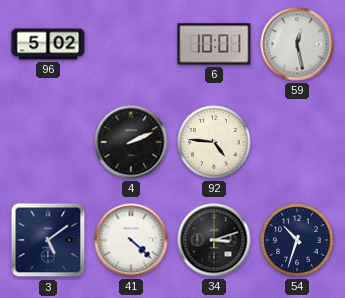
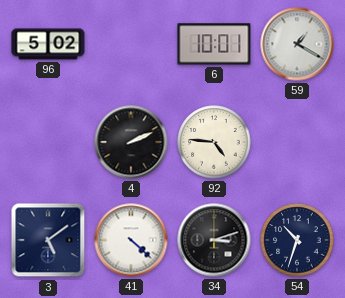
59: 12:28 -> 1:20 (297, 44)
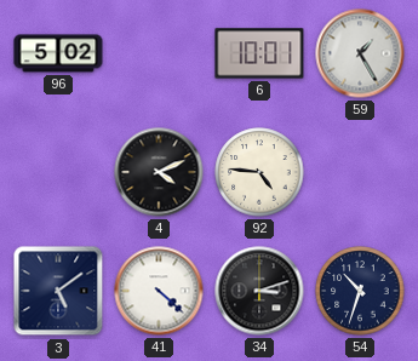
59: 1:20 -> 1:25 (360, 53)
4: 2:11 -> 4:11 (159, 172)
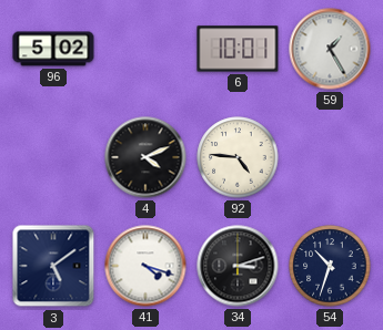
41: 4:22 -> 4:18 (145, 266)
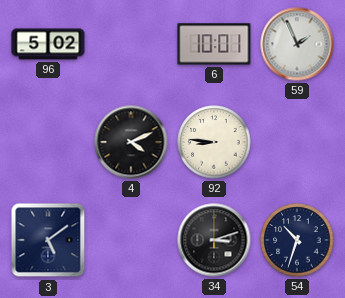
59: 1:25 -> 1:56 (297, 44)
92: 4:46 -> 8:46 (214, 142)
41: 4:18 -> none (145, 266)
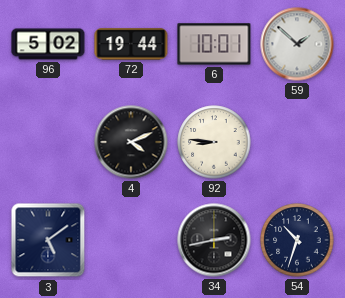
72: none -> 19:44 (131, 44)
59: 1:56 -> 1:52 (297, 44)
34: 3:12 -> 2:43 (214, 240)
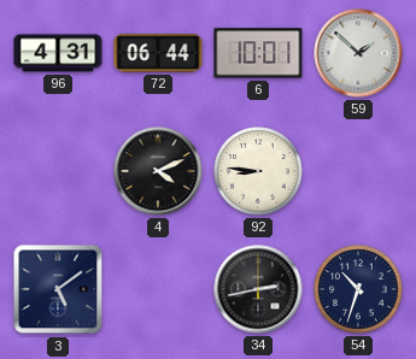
96: 5:02 -> 4:31 (58, 53)
72: 19:44 -> 06:44 (158, 53)
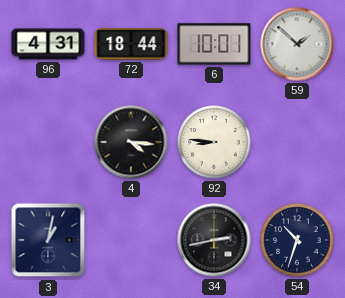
72: 06:44 -> 18:44 (131, 44)
4: 4:11 -> 4:16 (131, 142)
3: 5:09 -> 1:02 (48, 240)
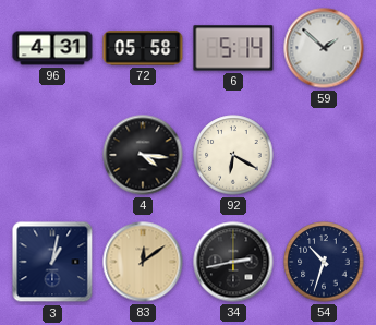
72: 18:44 -> 05:58 (143, 48)
6: 10:01 -> 5:14 (233, 48)
92: 8:46 -> 6:20 (233, 155)
83: none -> 12:09 (143, 262)
